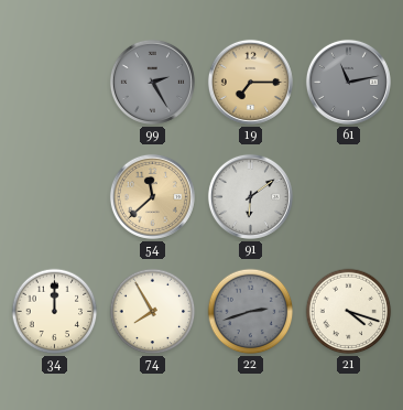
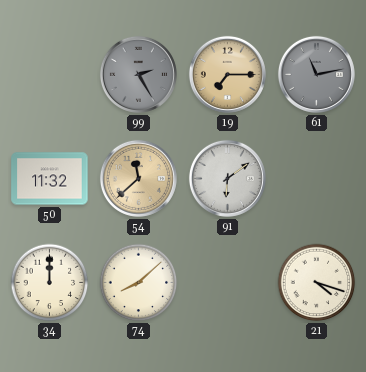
50: none -> 11:32 (50, 179)
74: 7:55 -> 8:08 (139, 283)
22: 2:42 -> none (251, 312)
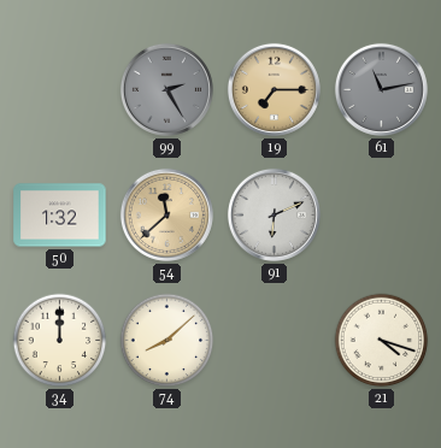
50: 11:32 -> 1:32 (60, 216)
91: 6:09 -> 6:11 (274, 214)
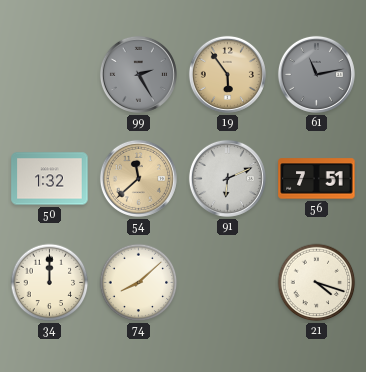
19: 7:15 -> 5:54 (227, 74)
56: none -> 7:51 (317, 179)
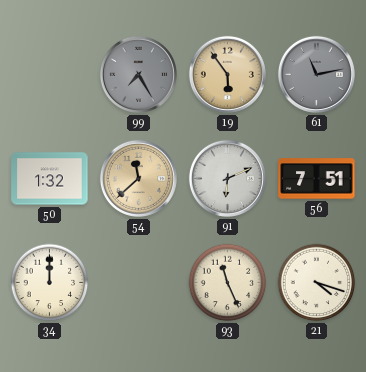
99: 2:25 -> 7:25 (138, 74)
74: 8:08 -> none (139, 283)
93: none -> 11:26 (228, 283)
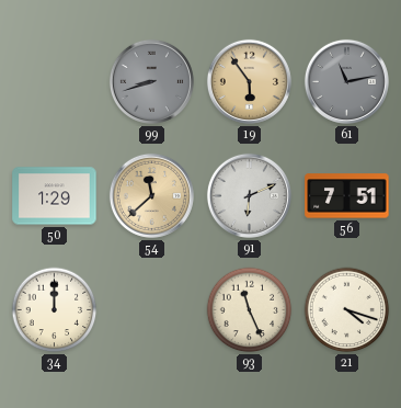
99: 7:25 -> 8:42 (151, 81)
50: 1:32 -> 1:29 (55, 196)
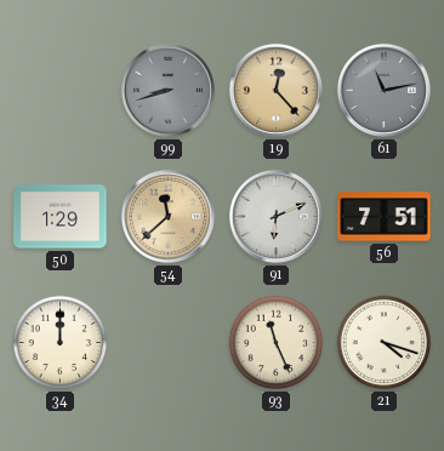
19: 5:54 -> 12:23 (275, 90)
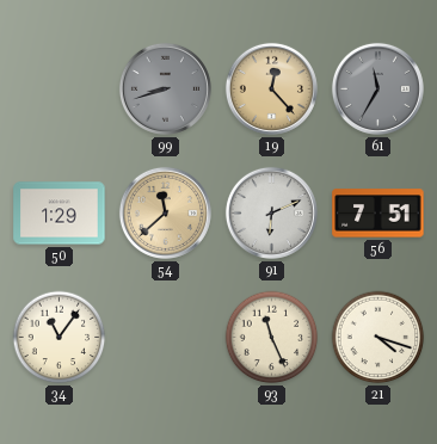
61: 11:13 -> 11:35 (377, 88)
34: 12:00 -> 11:06 (60, 338)
